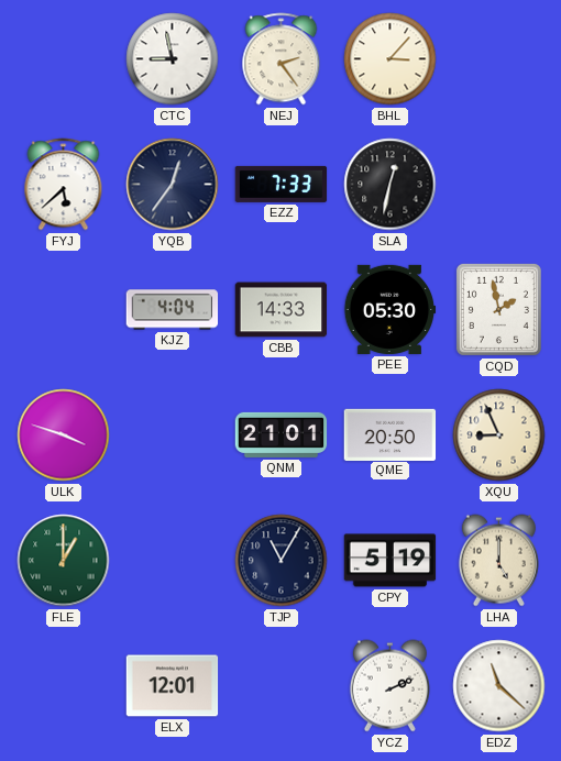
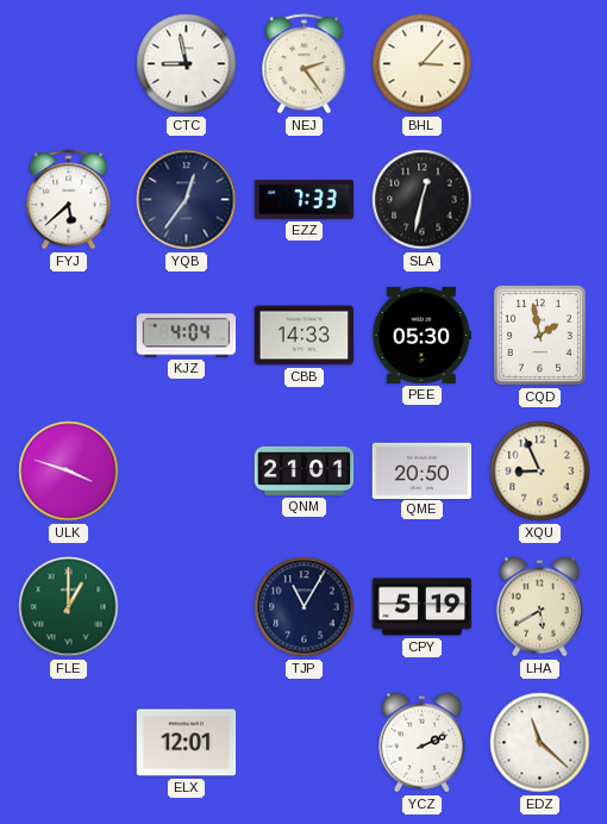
LHA: 5:00 -> 5:40 (539, 607)
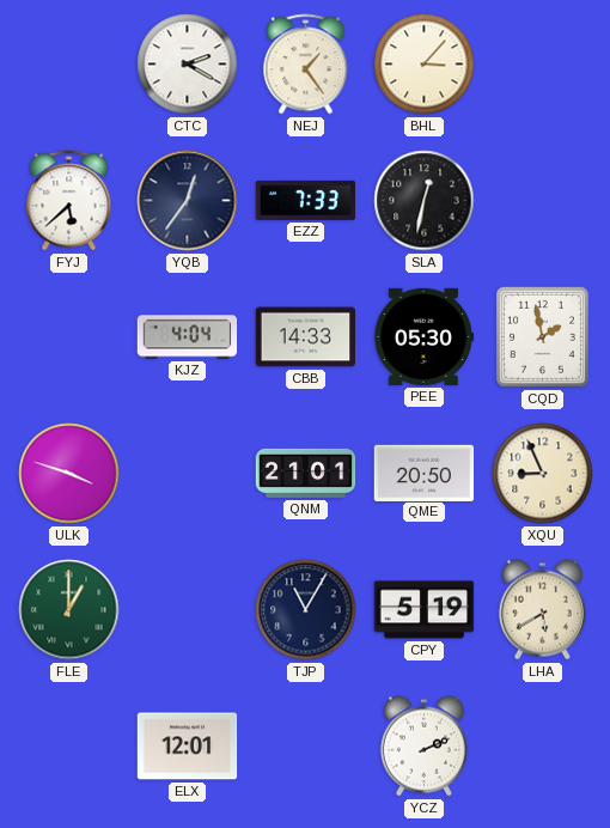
CTC: 8:58 -> 2:20 (188, 65)
NEJ: 2:24 -> 1:24 (306, 65)
EDZ: 11:22 -> none (540, 743)
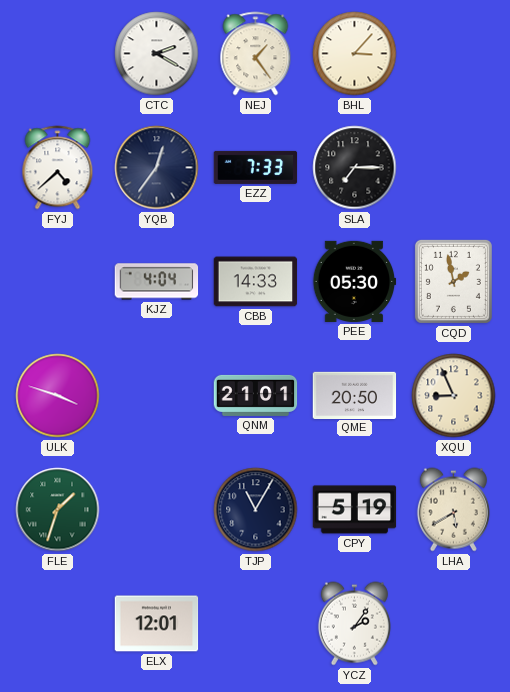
FYJ: 5:38 -> 4:38 (58, 168)
SLA: 12:32 -> 7:15 (355, 168)
FLE: 1:00 -> 1:33 (58, 510)
YCZ: 2:11 -> 2:06 (354, 624)
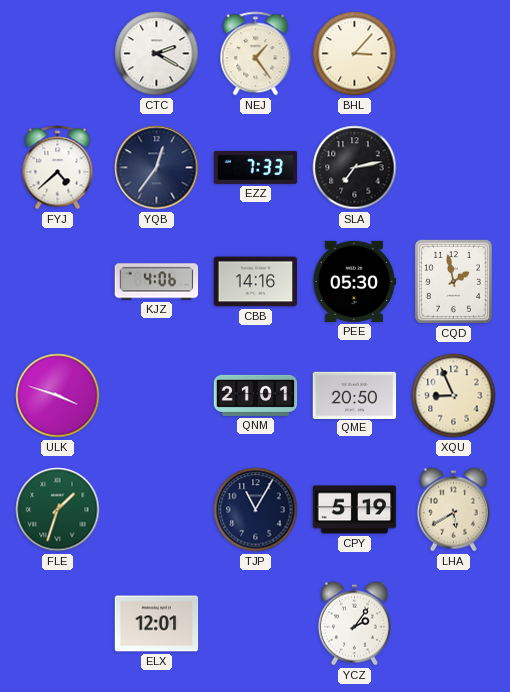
SLA: 7:15 -> 7:13 (355, 168)
KJZ: 4:04 -> 4:06 (157, 282)
CBB: 14:33 -> 14:16 (256, 282)
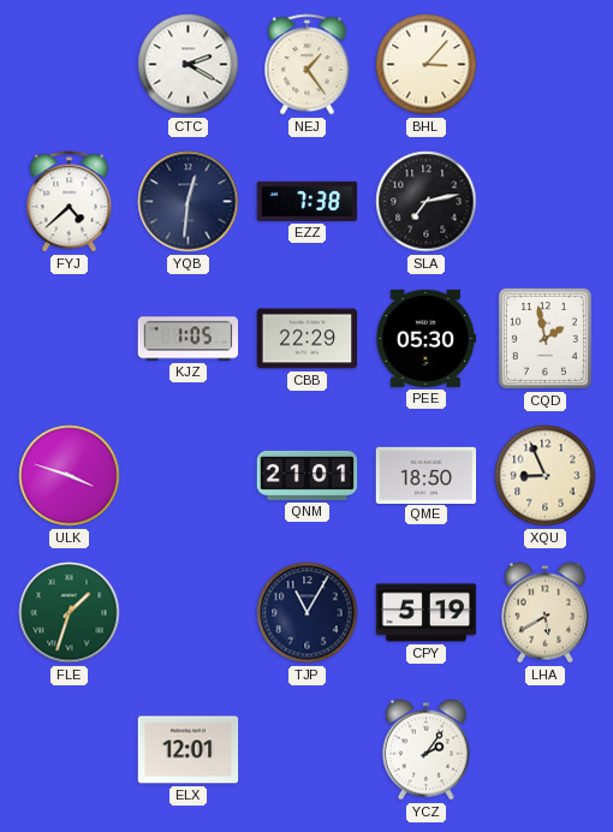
YQB: 12:36 -> 12:31 (189, 202)
EZZ: 7:33 -> 7:38 (308, 201)
KJZ: 4:06 -> 1:05 (189, 339)
CBB: 14:16 -> 22:29 (308, 339)
QME: 20:50 -> 18:50 (427, 475)
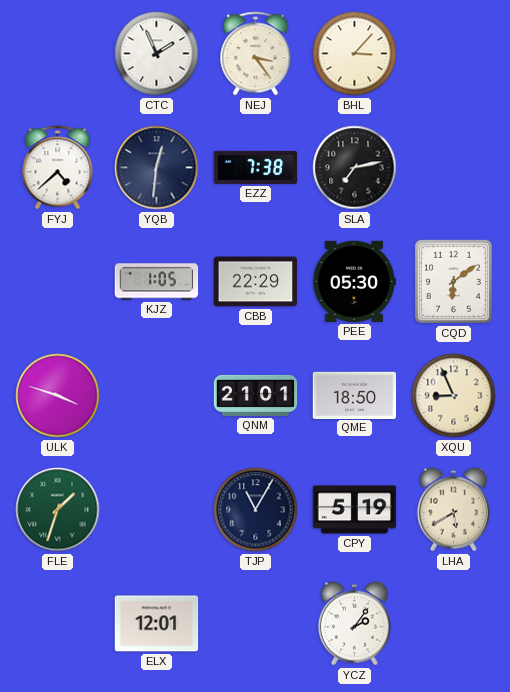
CTC: 2:20 -> 1:56 (157, 54)
NEJ: 1:24 -> 3:24 (256, 54)
CQD: 1:58 -> 6:09 (453, 281)
